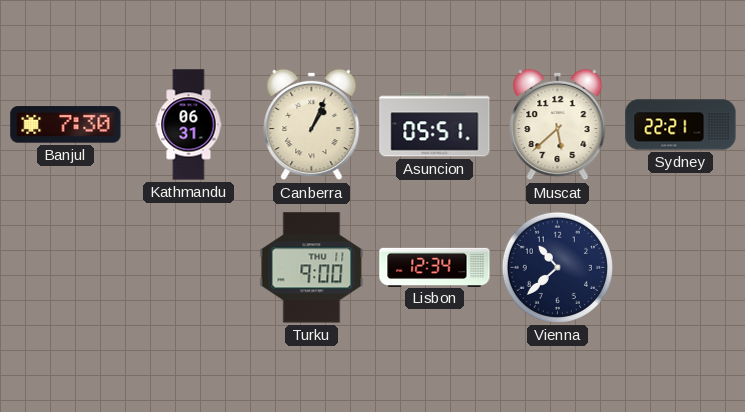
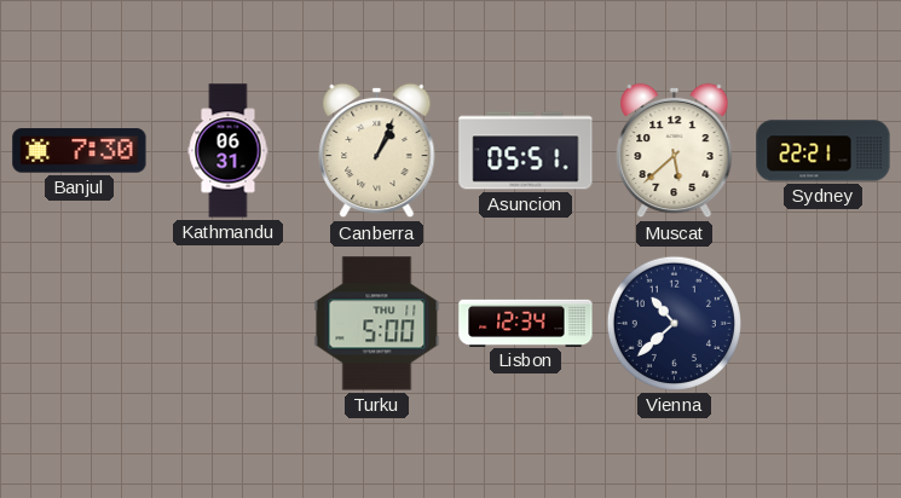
Turku: 9:00 -> 5:00 (377, 324)
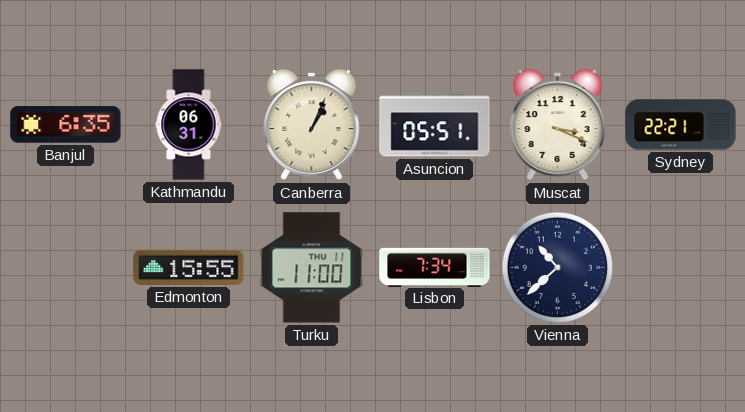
Banjul: 7:30 -> 6:35 (66, 125)
Muscat: 5:38 -> 3:19 (558, 125)
Edmonton: none -> 15:55 (189, 267)
Turku: 5:00 -> 11:00 (312, 268)
Lisbon: 12:34 -> 7:34 (435, 267)
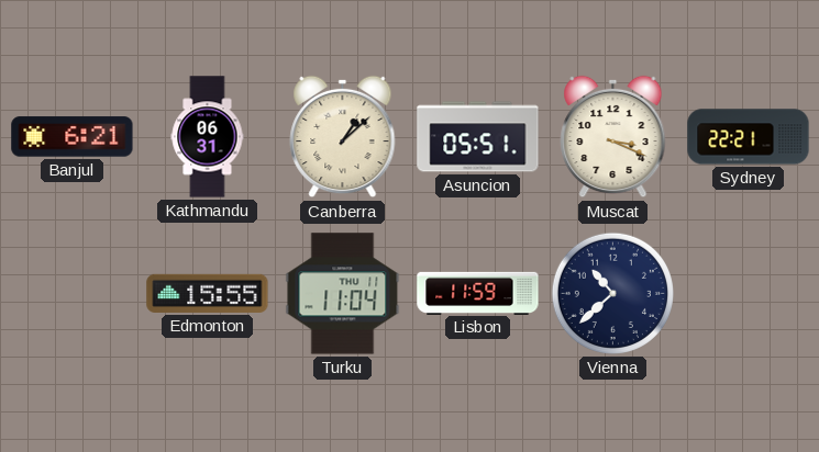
Banjul: 6:35 -> 6:21 (73, 137)
Canberra: 1:04 -> 1:08 (343, 137)
Turku: 11:00 -> 11:04 (343, 294)
Lisbon: 7:34 -> 11:59 (478, 293)
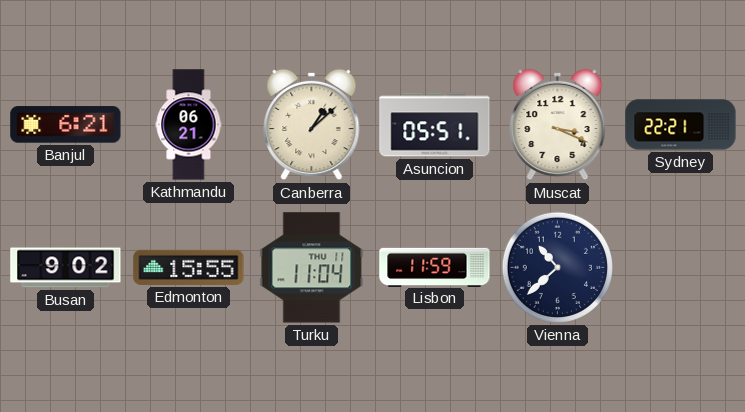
Kathmandu: 06:31 -> 06:21 (189, 125)
Busan: none -> 9:02 (66, 268)
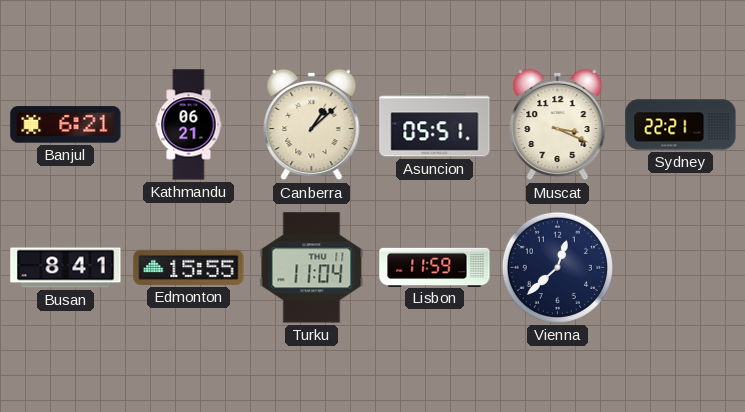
Busan: 9:02 -> 8:41 (66, 268)
Vienna: 10:38 -> 12:38 (557, 267)
